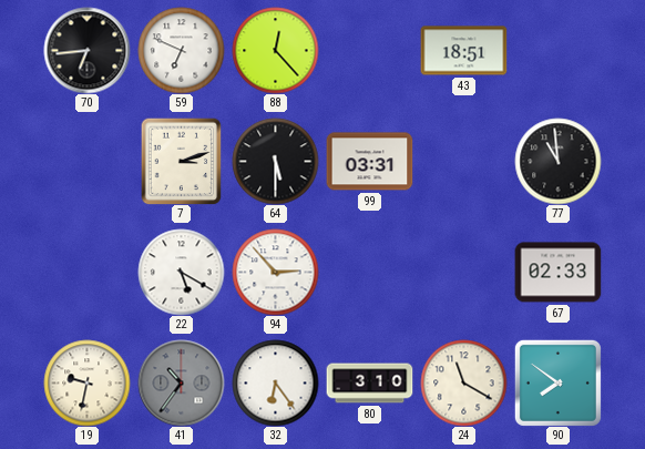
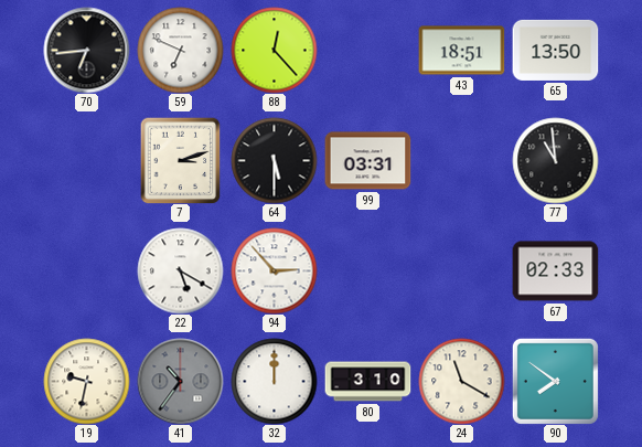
65: none -> 13:50 (555, 50)
32: 6:24 -> 12:00 (274, 381)
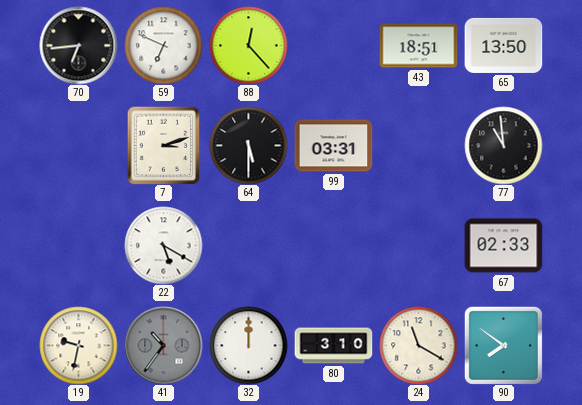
94: 2:53 -> none (274, 270)
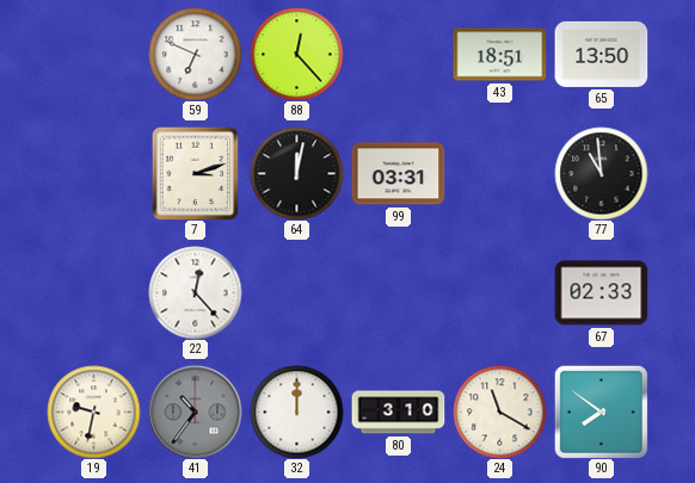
70: 6:44 -> none (78, 45)
64: 5:30 -> 12:02 (296, 173)
22: 5:20 -> 12:23 (195, 292)
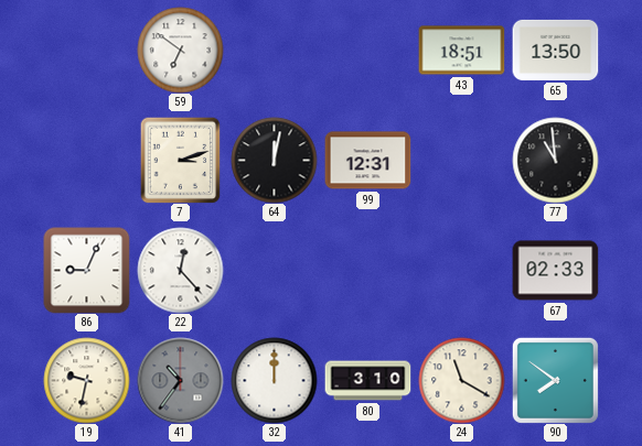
59: 6:49 -> 6:51 (180, 50)
88: 12:23 -> none (296, 54)
99: 03:31 -> 12:31 (367, 161)
86: none -> 9:04 (86, 270)
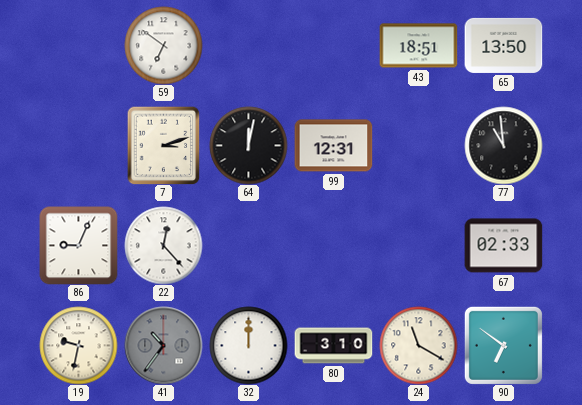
90: 7:51 -> 6:51 (503, 345)
